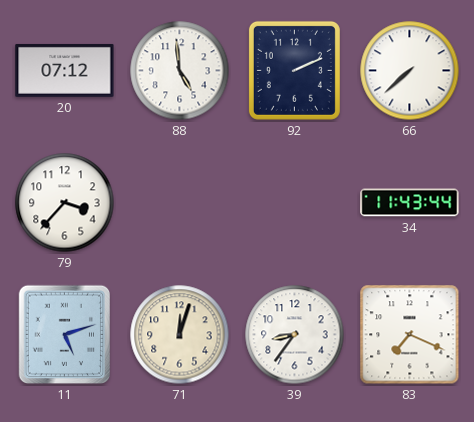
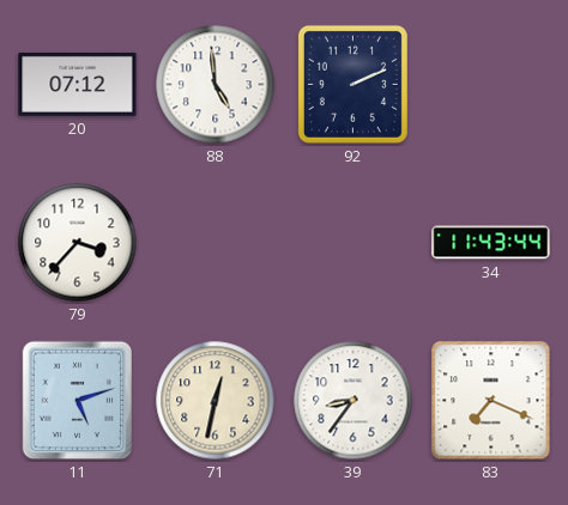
66: 7:38 -> none (410, 71)
71: 12:03 -> 12:32 (216, 401)
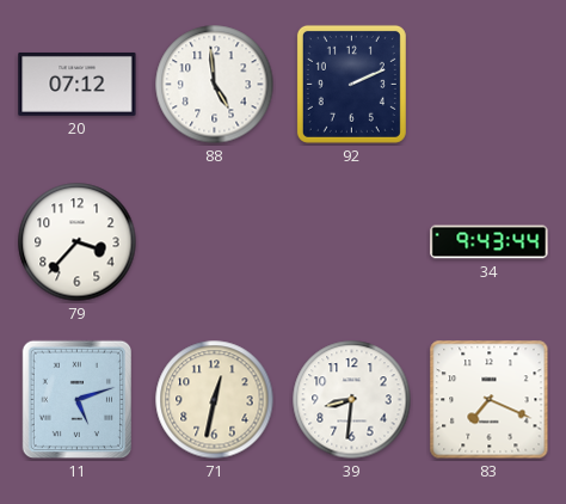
34: 11:43 -> 9:43 (490, 242)
39: 8:36 -> 8:31 (352, 400)
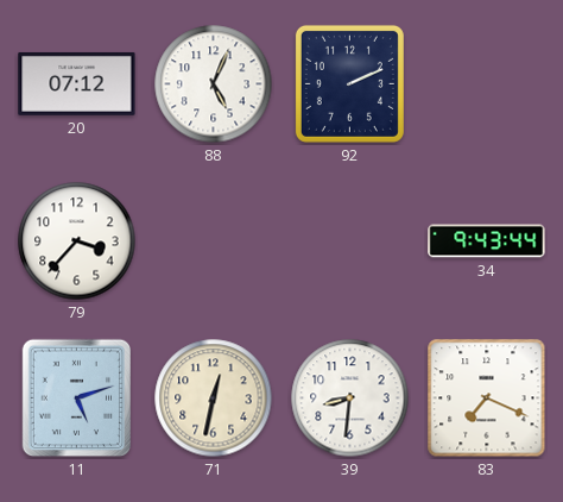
88: 4:59 -> 5:04 (214, 84)
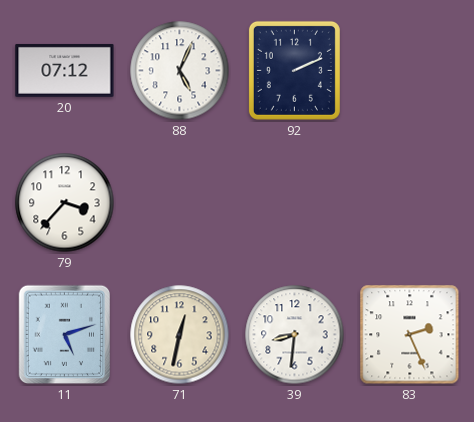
34: 9:43 -> none (487, 241)
83: 7:19 -> 2:26 (410, 335)
